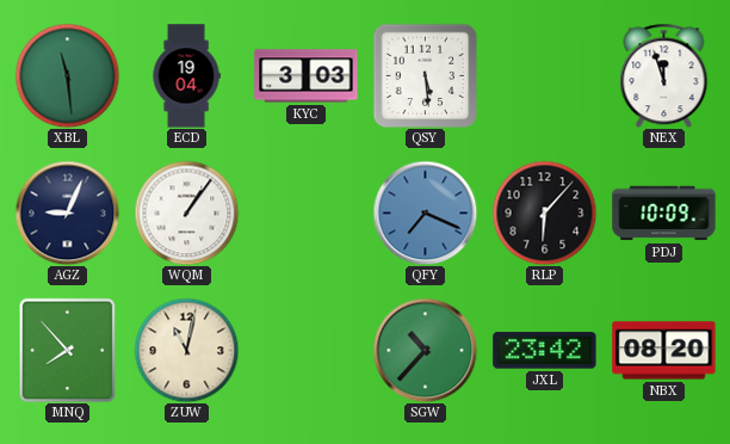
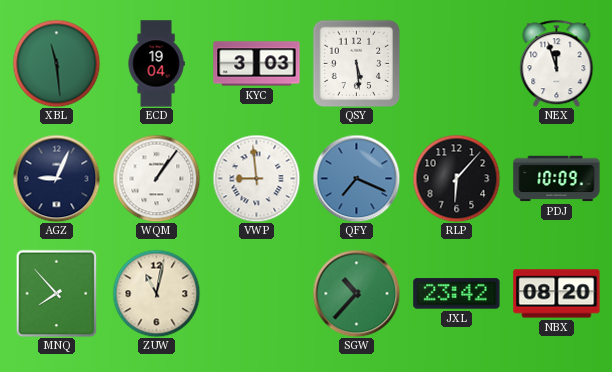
VWP: none -> 8:59 (256, 178)
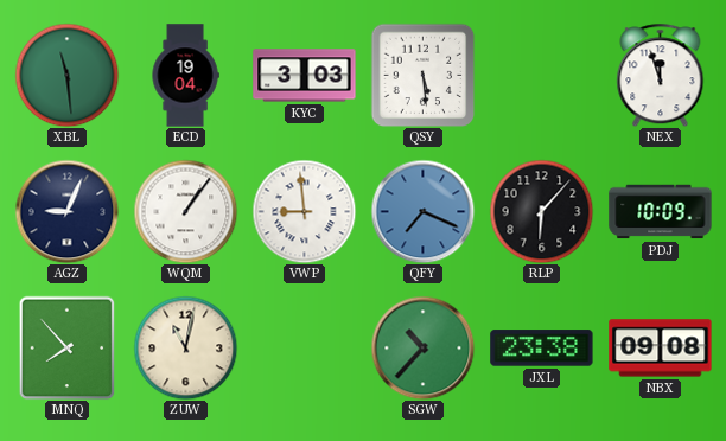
JXL: 23:42 -> 23:38 (542, 349)
NBX: 08:20 -> 09:08 (661, 349)
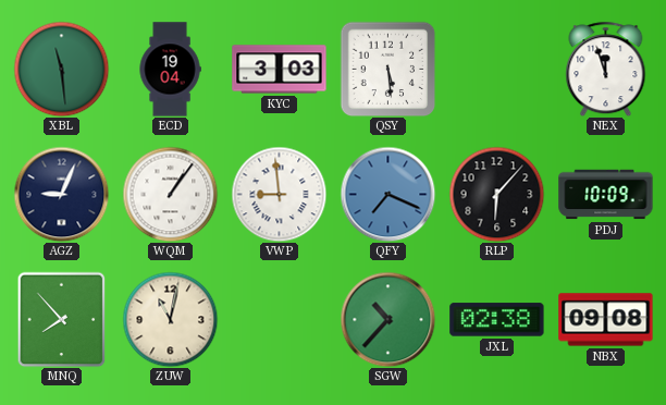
JXL: 23:38 -> 02:38 (497, 320)
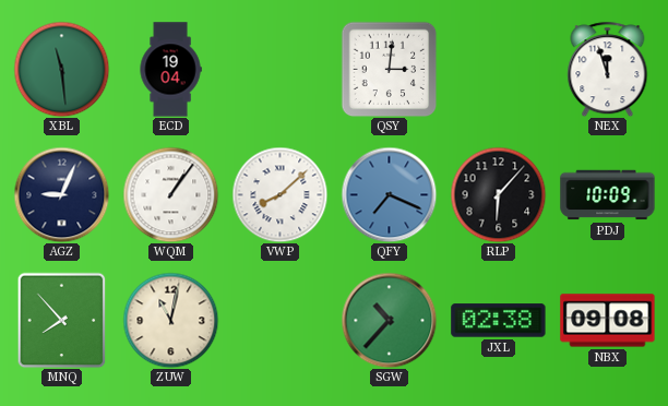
KYC: 3:03 -> none (280, 70)
QSY: 5:29 -> 3:01 (389, 69)
VWP: 8:59 -> 8:08 (279, 194)
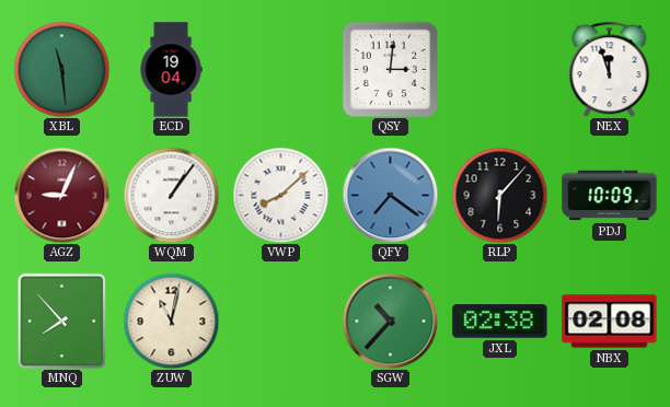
AGZ dial: navy -> burgundy (61, 195)
QFY: 7:19 -> 7:21 (390, 195)
NBX: 09:08 -> 02:08 (610, 322)
